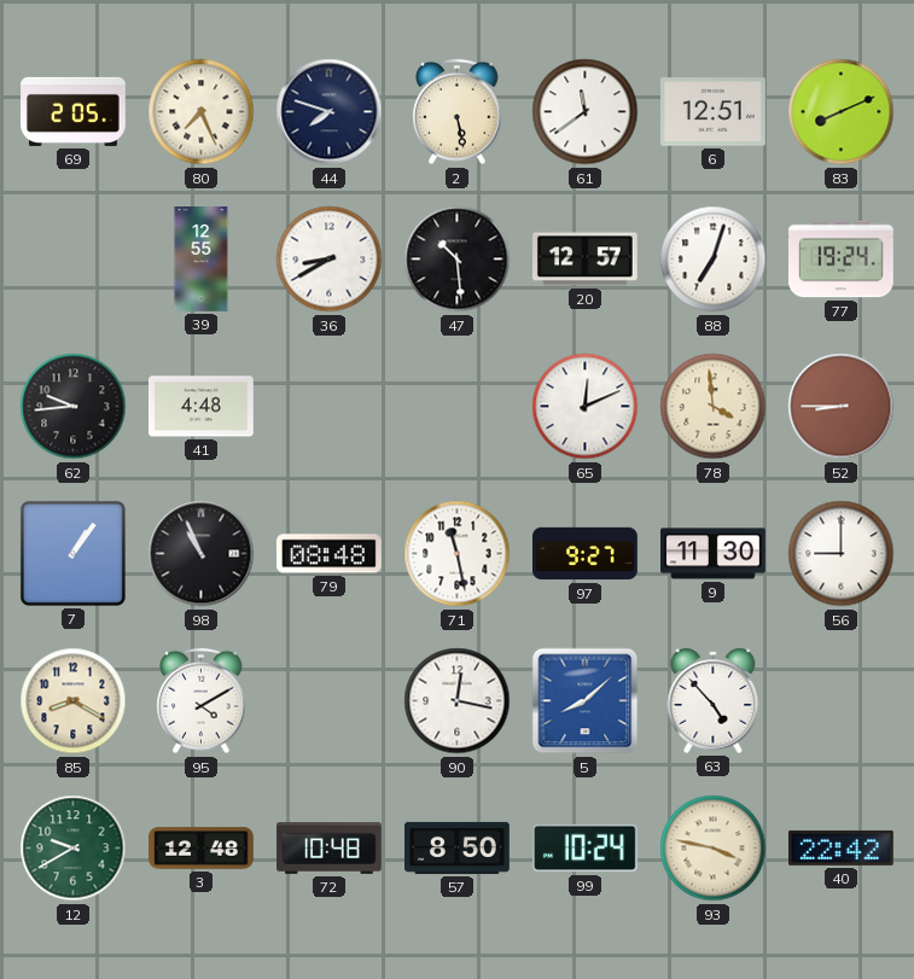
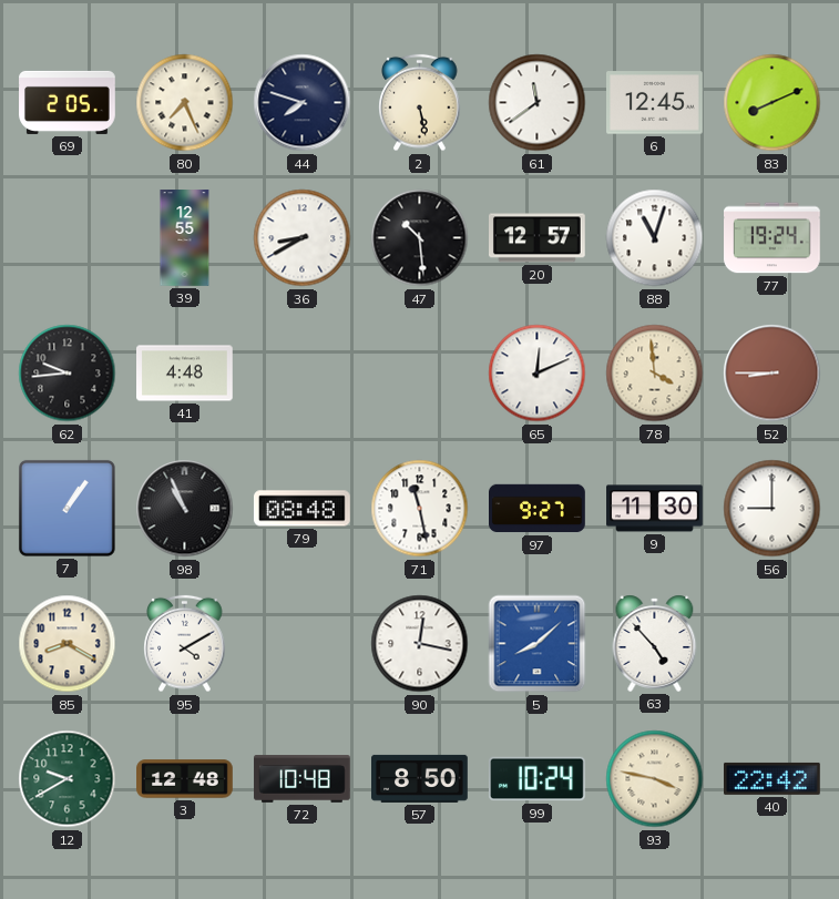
6: 12:51 -> 12:45 (655, 103)
88: 7:03 -> 11:03 (655, 238)
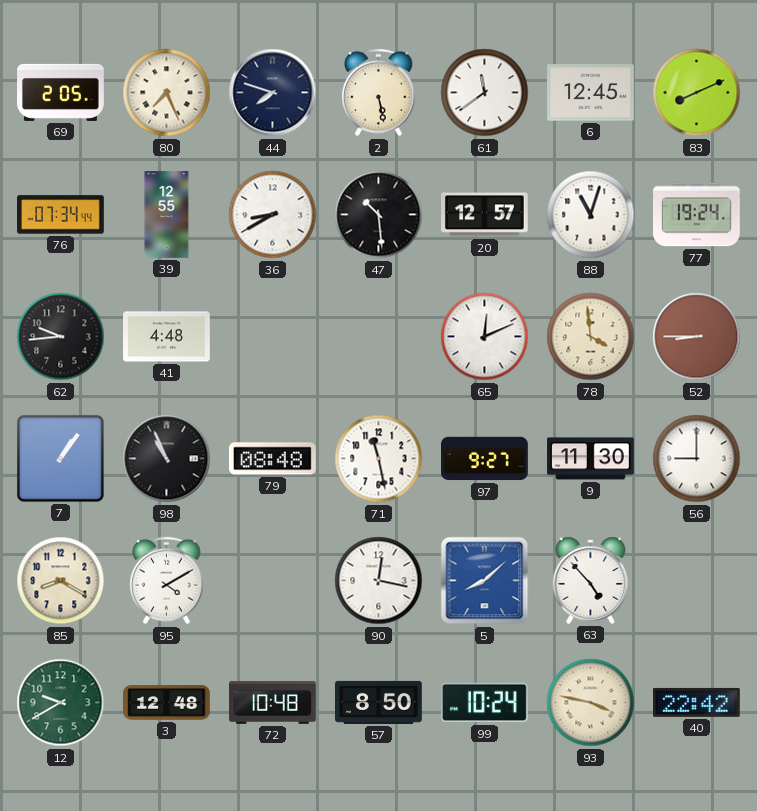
76: none -> 07:34 (61, 215)
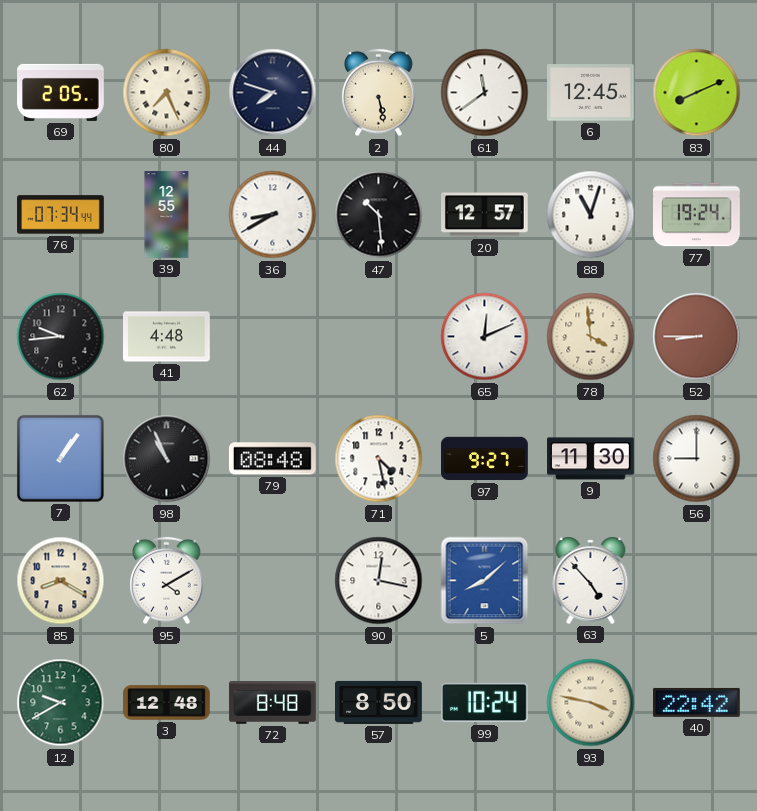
71: 11:28 -> 4:28 (379, 459)
72: 10:48 -> 8:48 (273, 703)
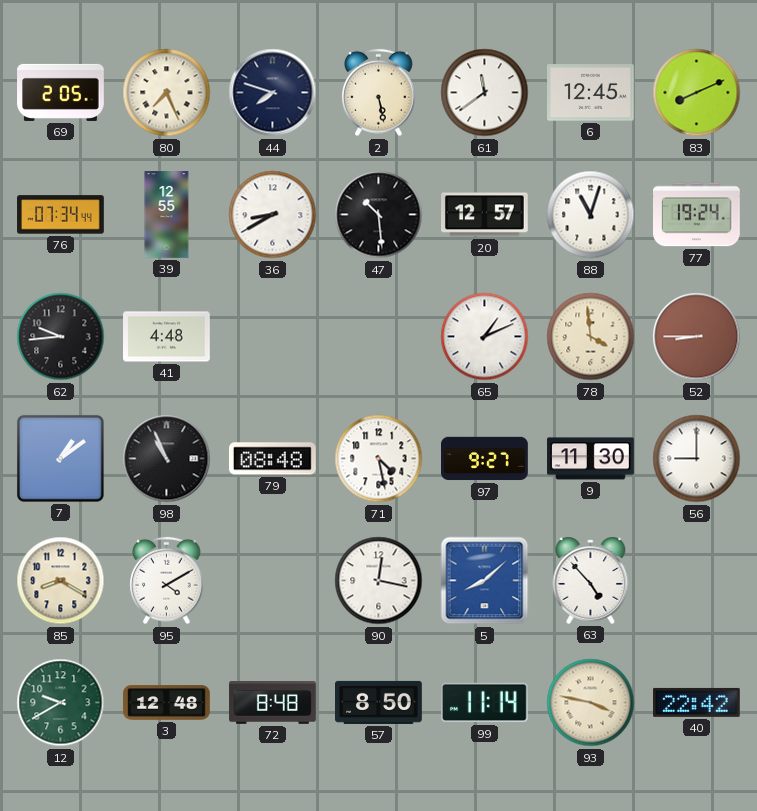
65: 12:11 -> 1:11 (485, 337)
7: 1:06 -> 1:09 (60, 458)
99: 10:24 -> 11:14 (485, 703)
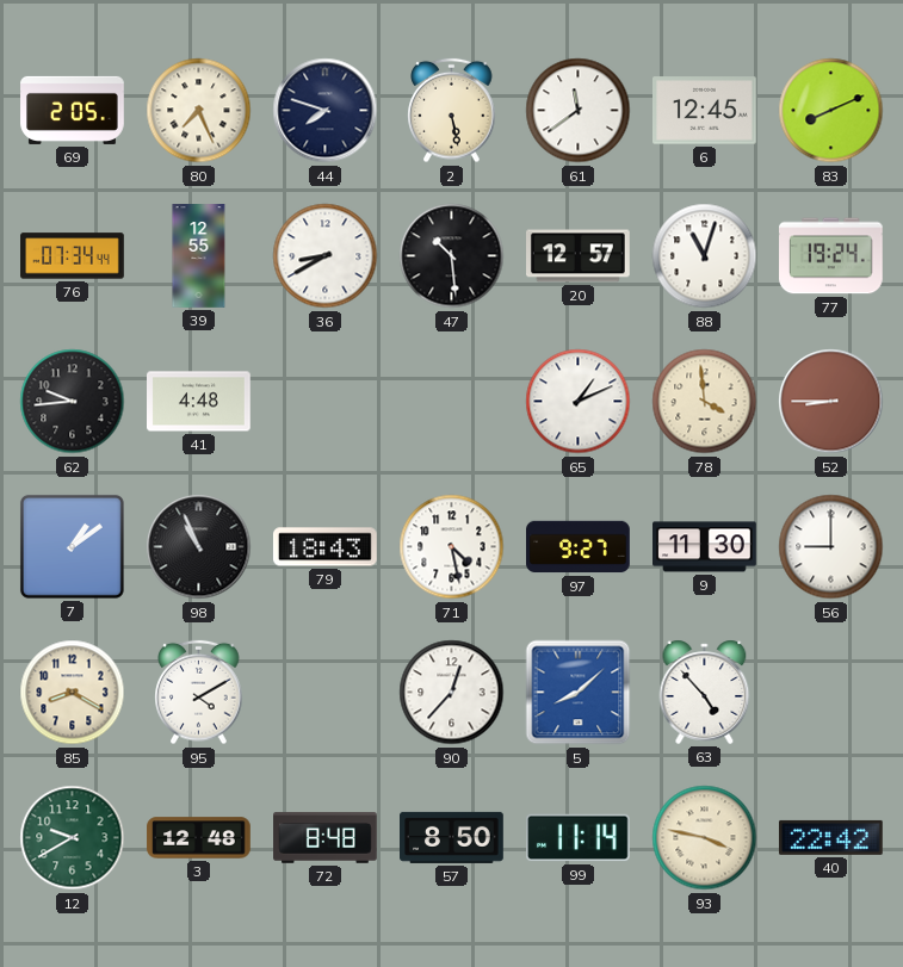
79: 08:48 -> 18:43 (326, 547)
90: 12:17 -> 12:37 (452, 693)
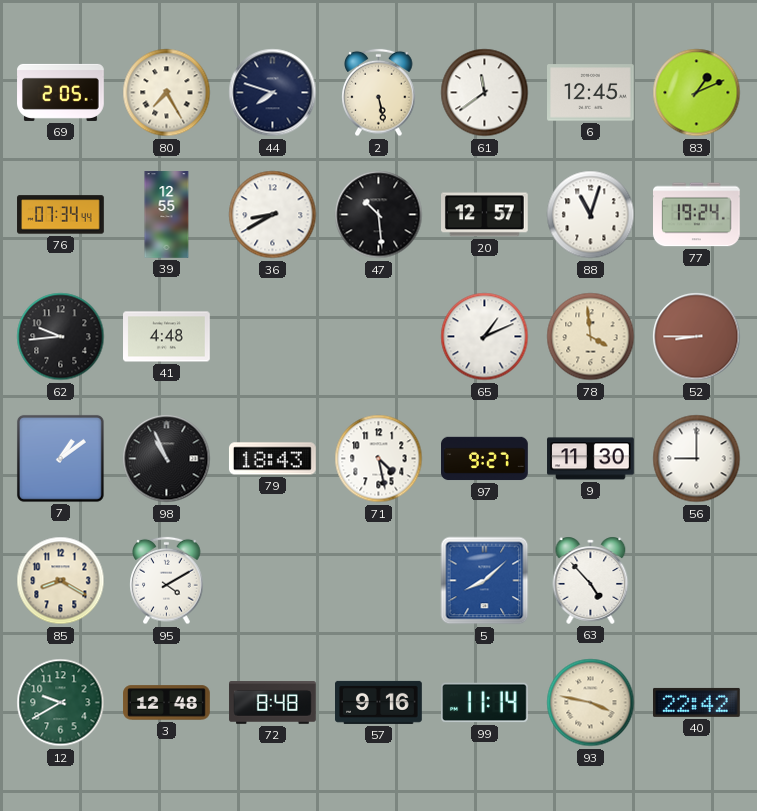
80: 7:26 -> 7:25 (167, 93)
83: 8:11 -> 1:11 (697, 93)
90: 12:37 -> none (452, 693)
57: 8:50 -> 9:16 (379, 702)
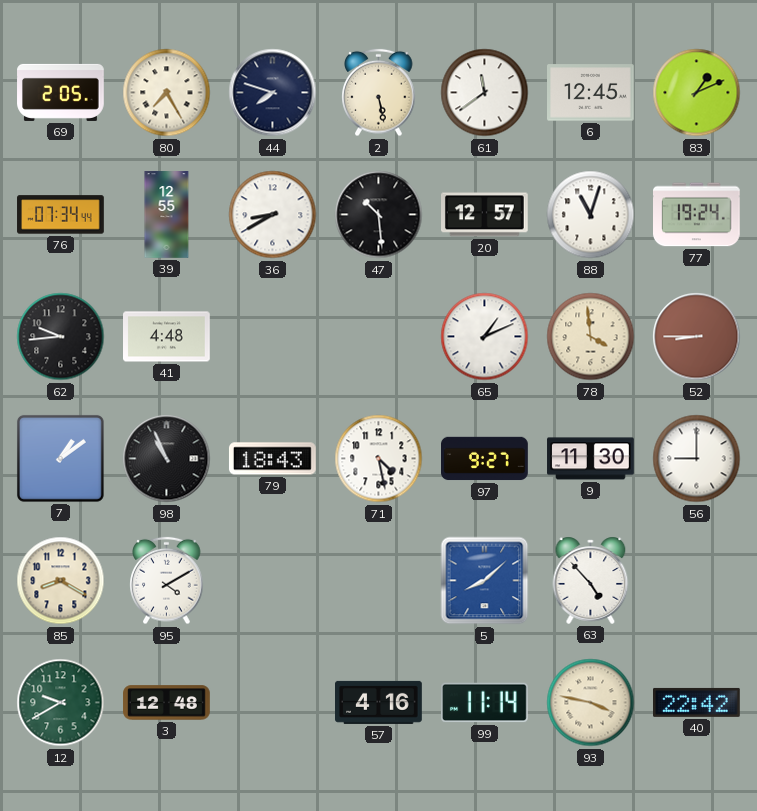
72: 8:48 -> none (273, 703)
57: 9:16 -> 4:16 (379, 702)
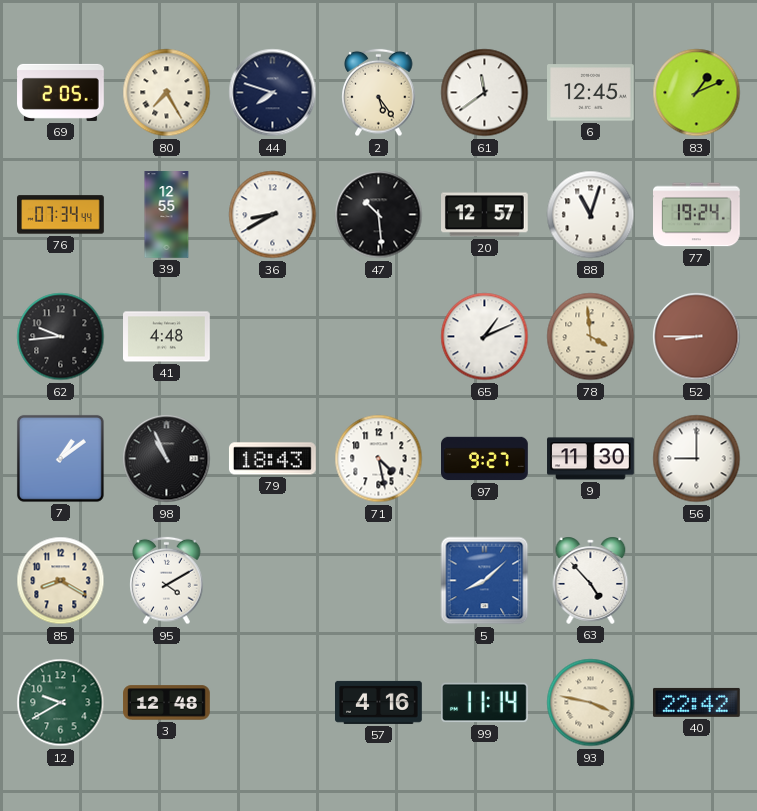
2: 5:28 -> 5:24 (379, 93)
